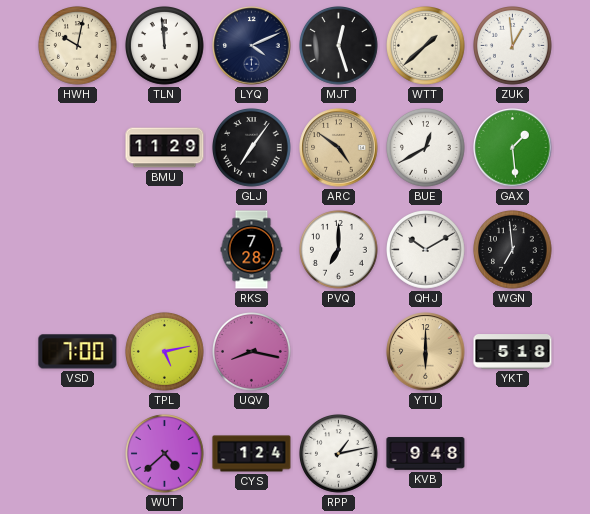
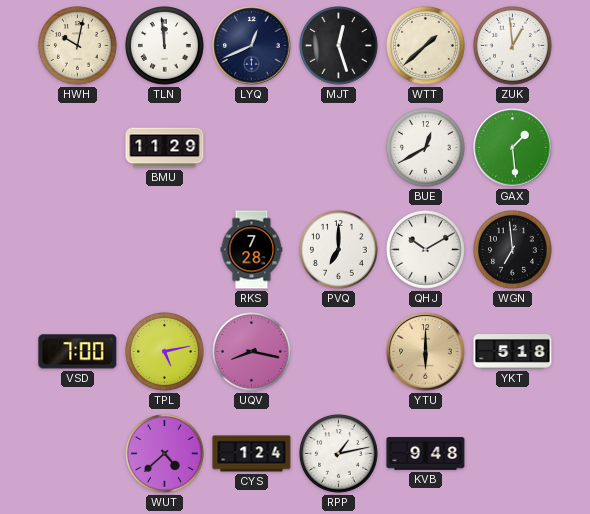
LYQ: 4:11 -> 12:41 (252, 46)
GLJ: 7:06 -> none (252, 148)
ARC: 4:51 -> none (339, 148)
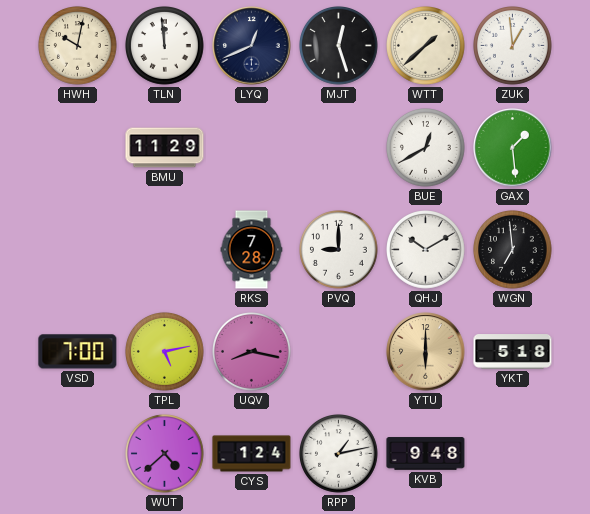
PVQ: 7:00 -> 9:00 (339, 250)
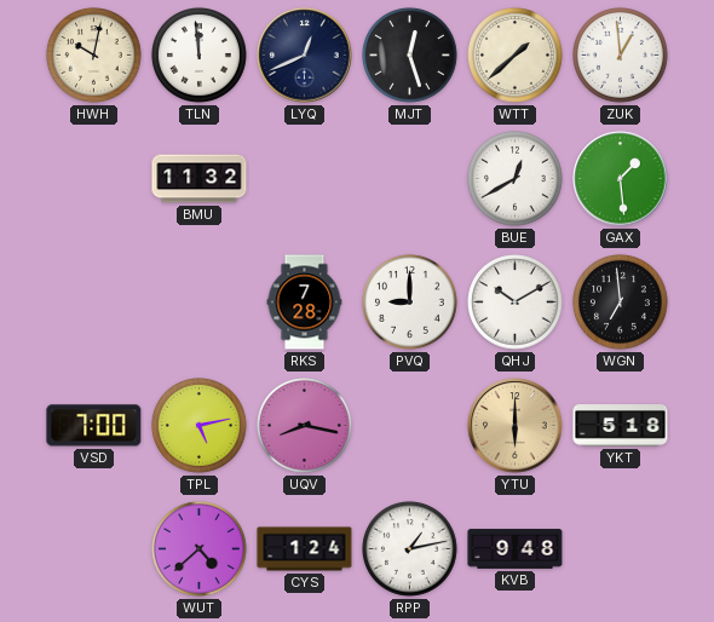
BMU: 11:29 -> 11:32 (200, 179)
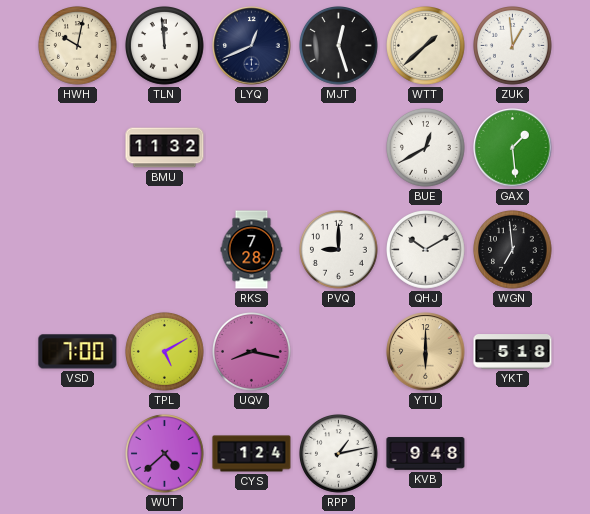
TPL: 5:13 -> 5:10 (165, 352)
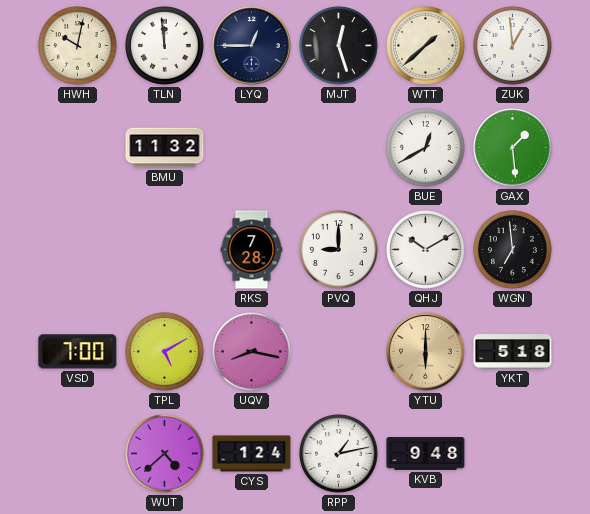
LYQ: 12:41 -> 12:45 (252, 46)
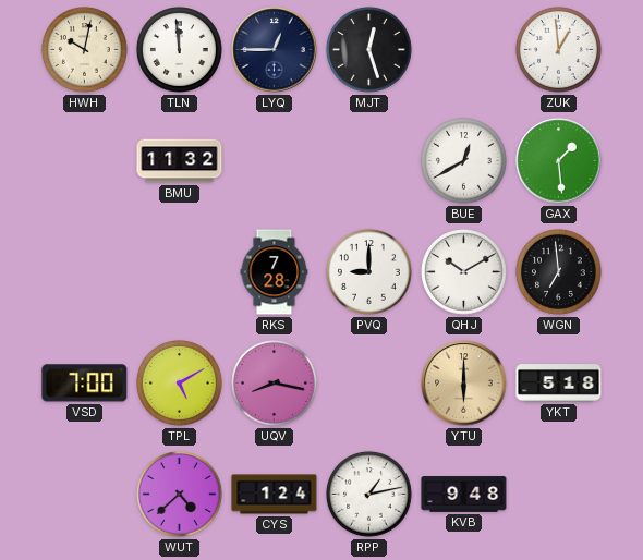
WTT: 1:38 -> none (426, 46)
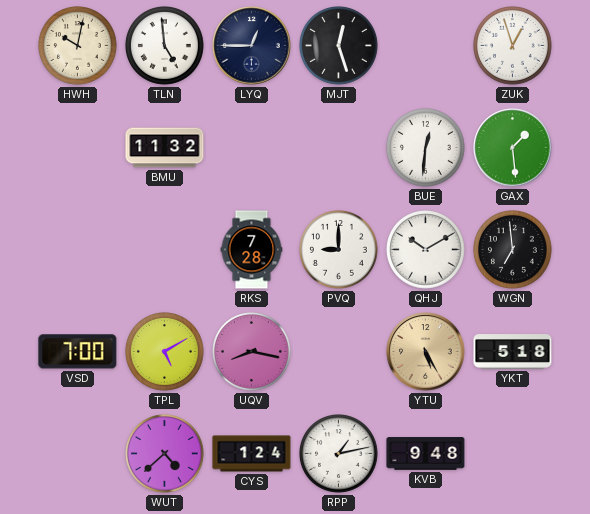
TLN: 11:59 -> 4:59 (165, 46)
ZUK: 12:59 -> 12:57 (513, 46)
BUE: 12:40 -> 12:31 (426, 148)
YTU: 6:00 -> 5:25 (426, 352)
